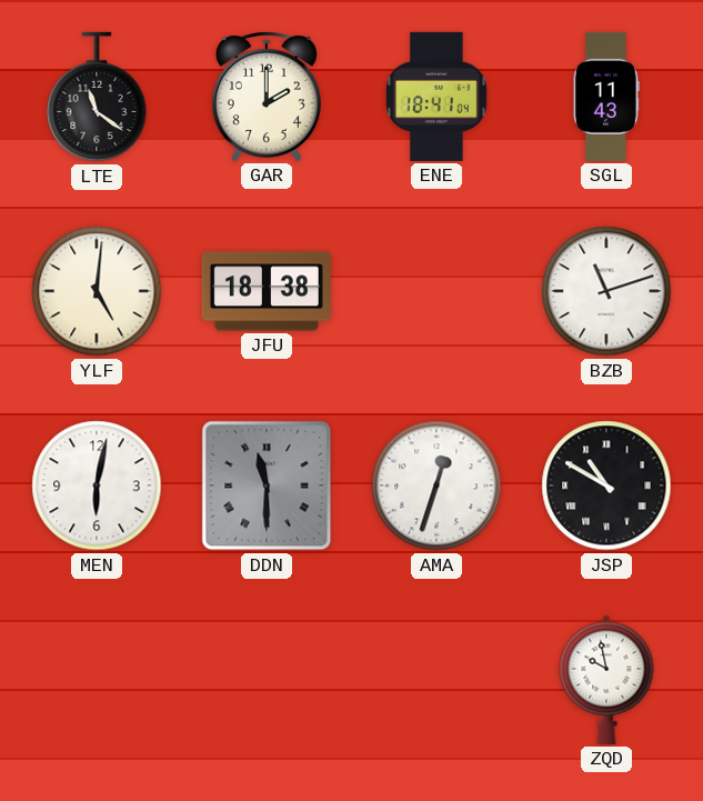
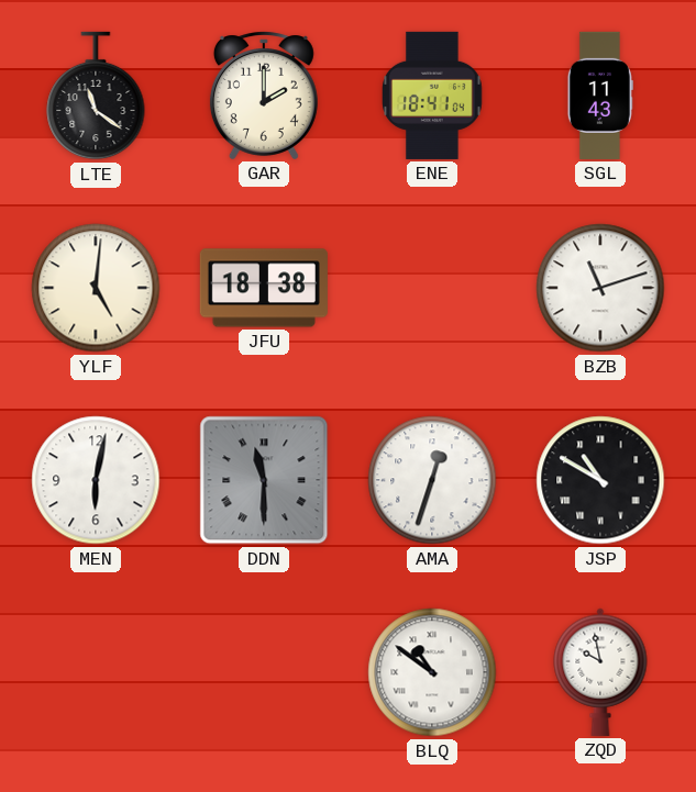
BLQ: none -> 10:51 (432, 672)
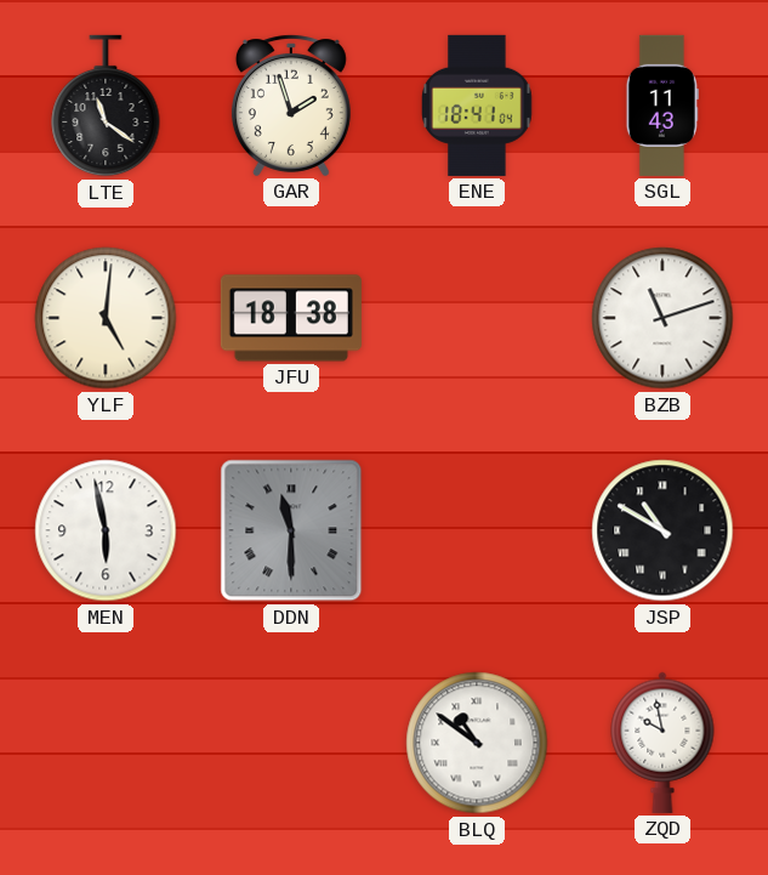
GAR: 2:00 -> 1:57 (291, 106)
MEN: 6:02 -> 5:58 (106, 530)
AMA: 12:33 -> none (432, 480)
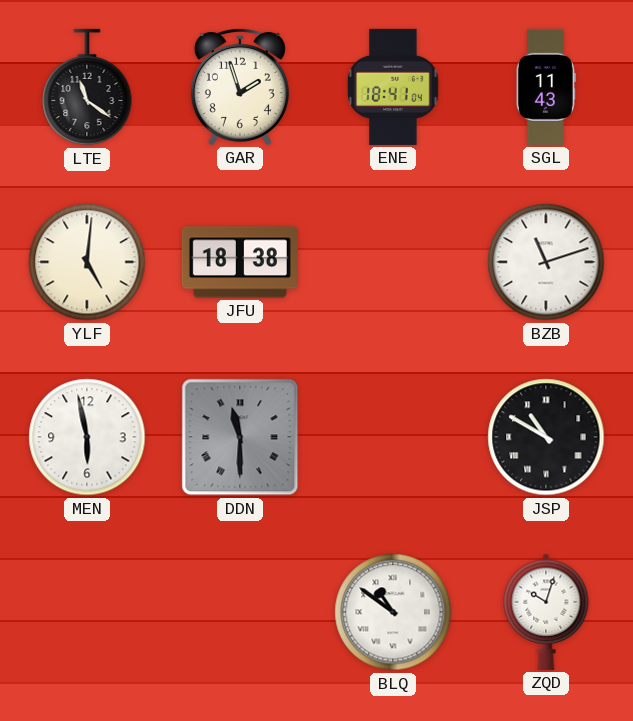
ZQD: 9:58 -> 10:03 (546, 612)
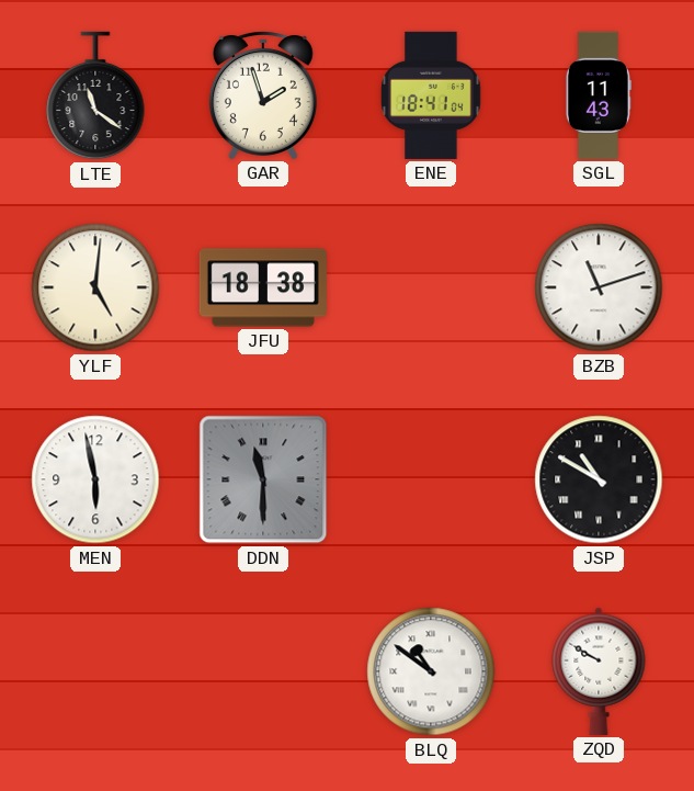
ZQD: 10:03 -> 9:50 (599, 671)
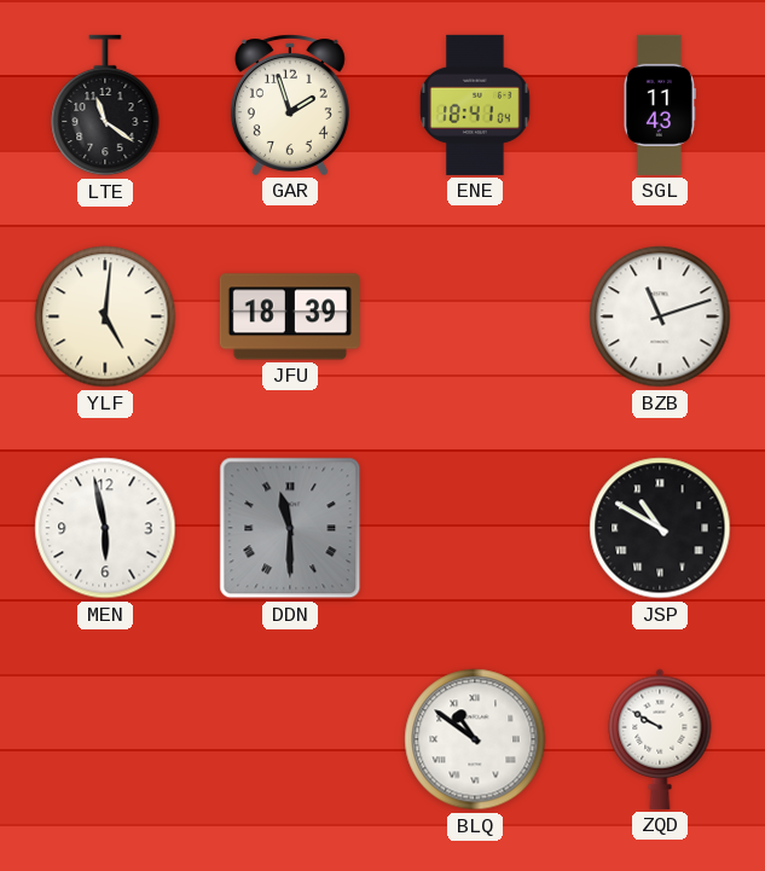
JFU: 18:38 -> 18:39 (290, 317)
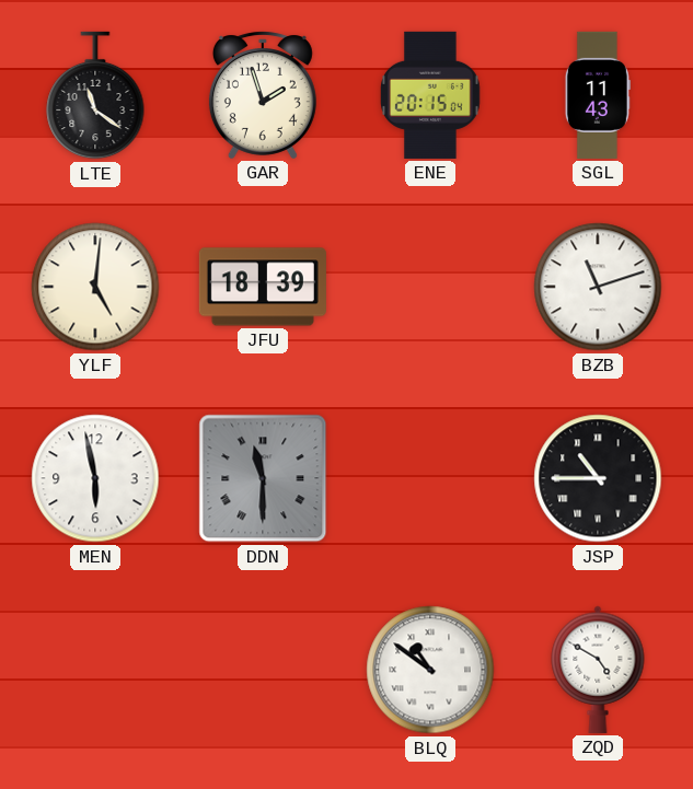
ENE: 18:41 -> 20:15 (430, 95)
JSP: 10:50 -> 10:45 (598, 478)
ZQD: 9:50 -> 4:50 (598, 670)
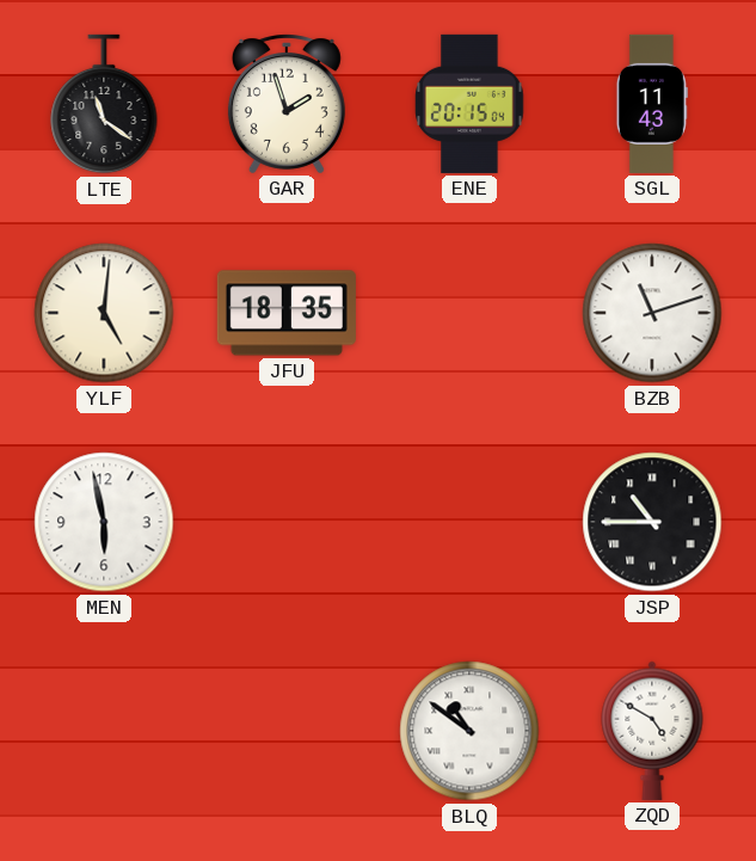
JFU: 18:39 -> 18:35 (287, 313)
DDN: 11:30 -> none (263, 478)
